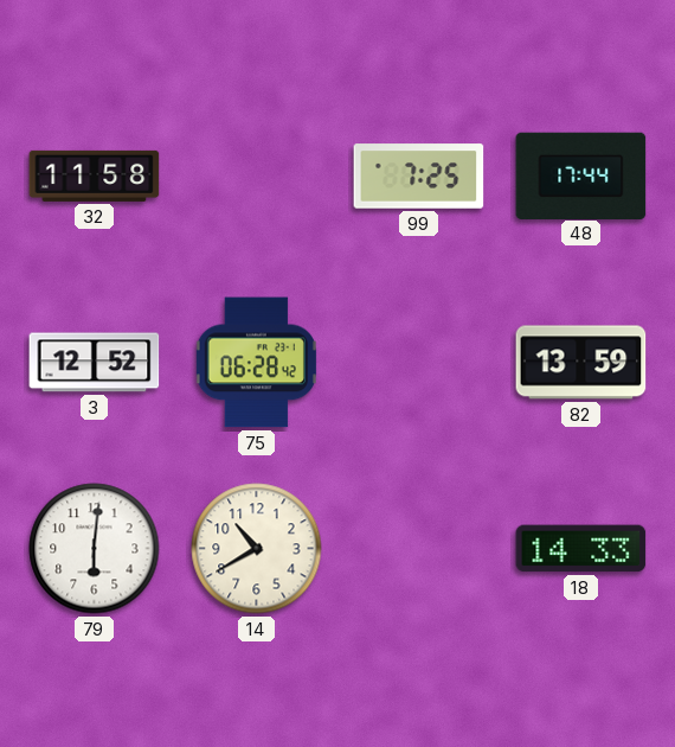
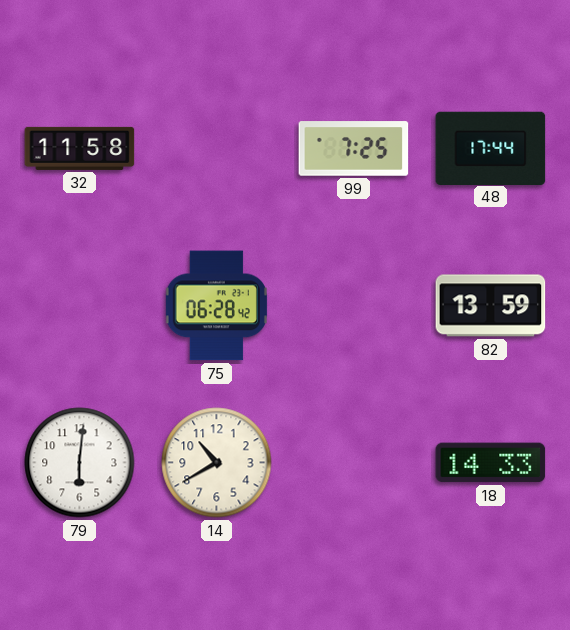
3: 12:52 -> none (95, 363)
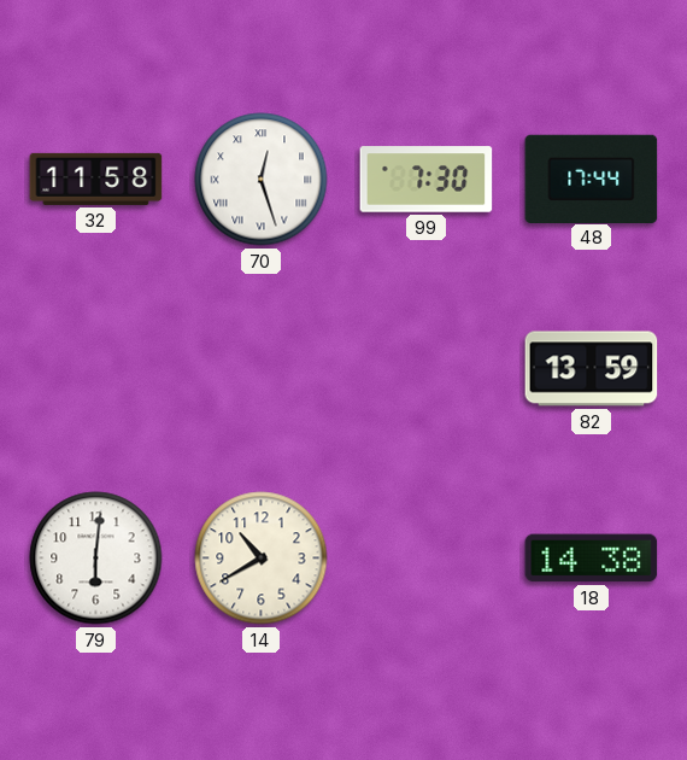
70: none -> 12:27 (262, 180)
99: 7:25 -> 7:30 (427, 180)
75: 06:28 -> none (216, 306)
18: 14:33 -> 14:38 (592, 559)
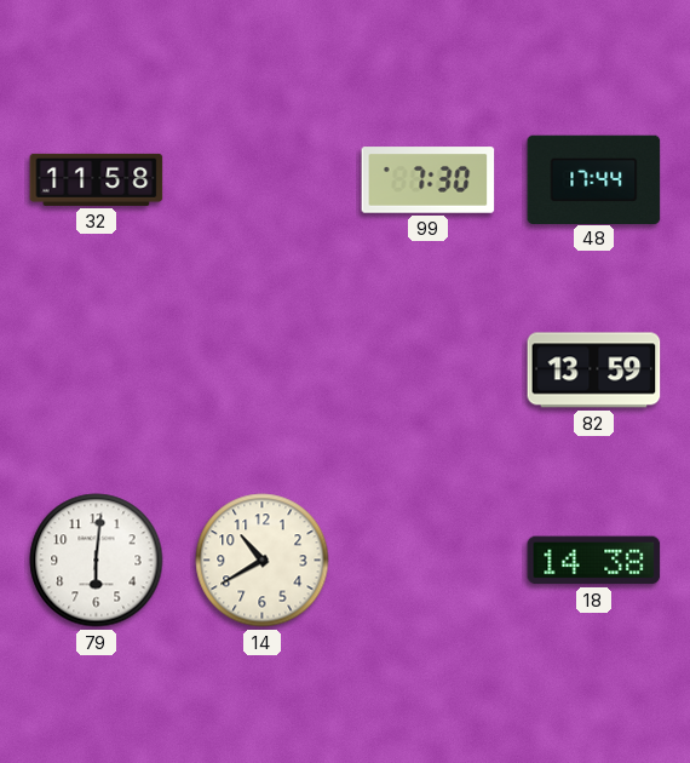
70: 12:27 -> none (262, 180)
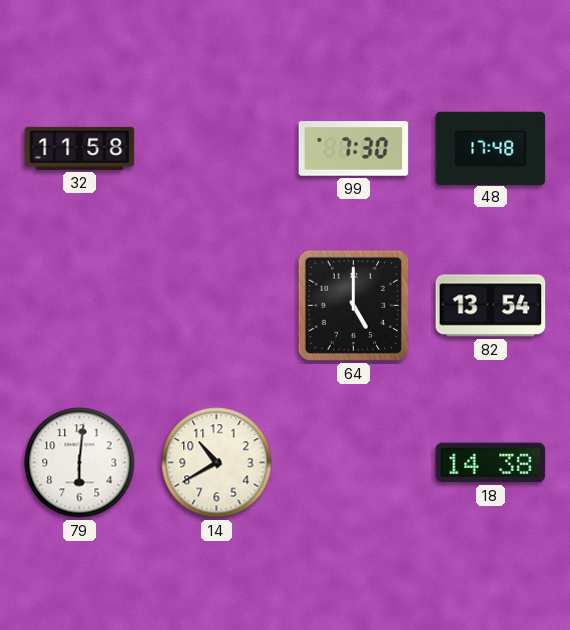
48: 17:44 -> 17:48 (491, 148)
64: none -> 5:00 (353, 305)
82: 13:59 -> 13:54 (491, 306)
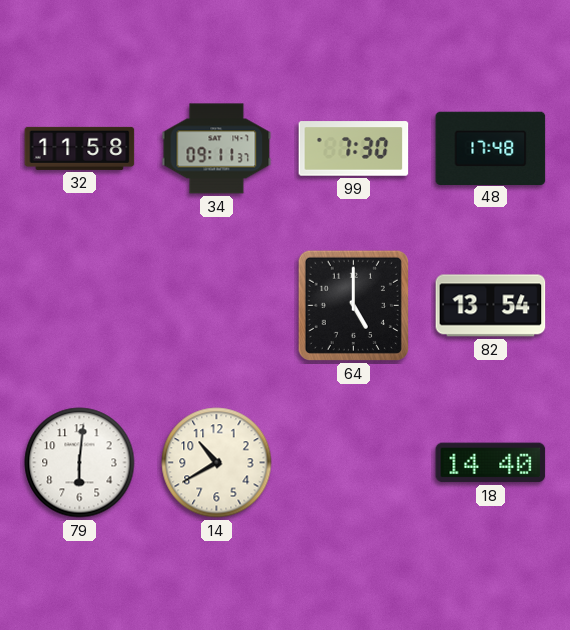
34: none -> 09:11 (217, 149)
18: 14:38 -> 14:40 (491, 463)
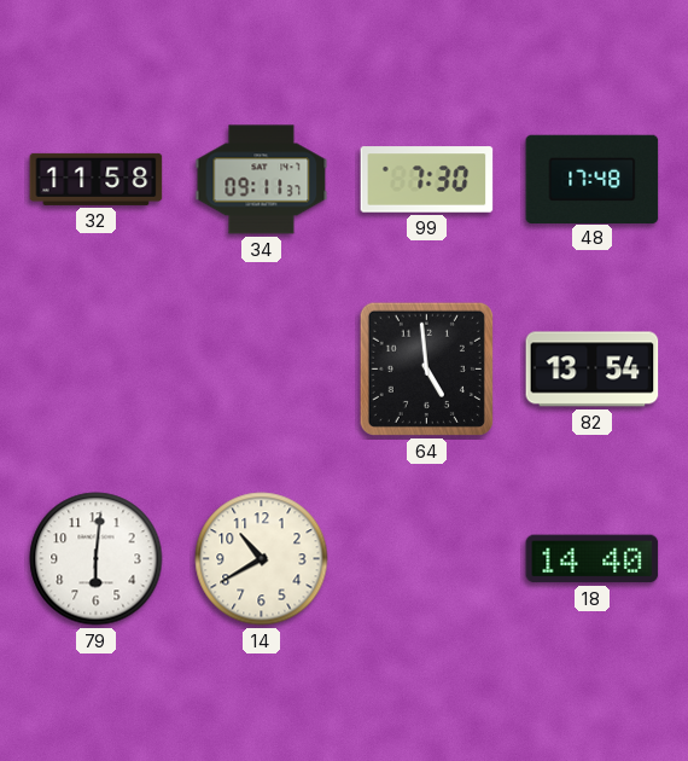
64: 5:00 -> 4:59 (426, 368)
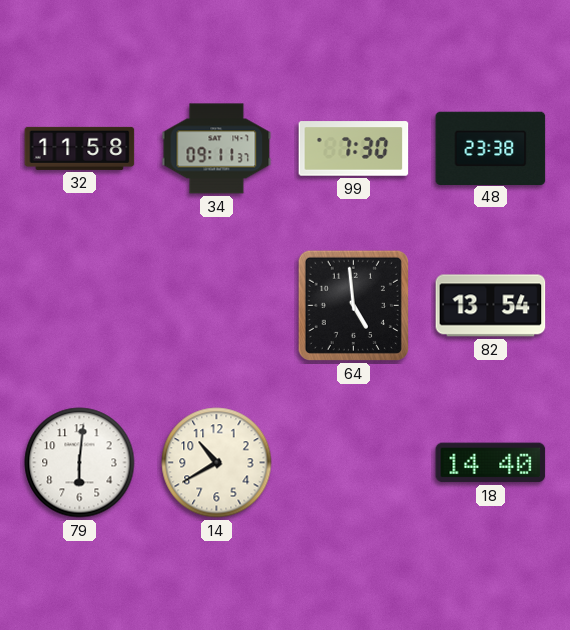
48: 17:48 -> 23:38 (491, 148)
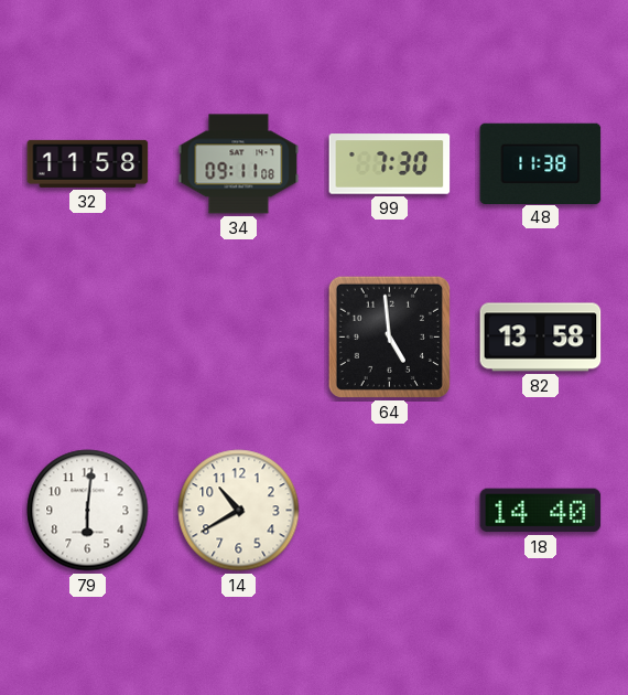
34: 09:11:37 -> 09:11:08 (239, 164)
48: 23:38 -> 11:38 (541, 163)
82: 13:54 -> 13:58 (541, 338)
